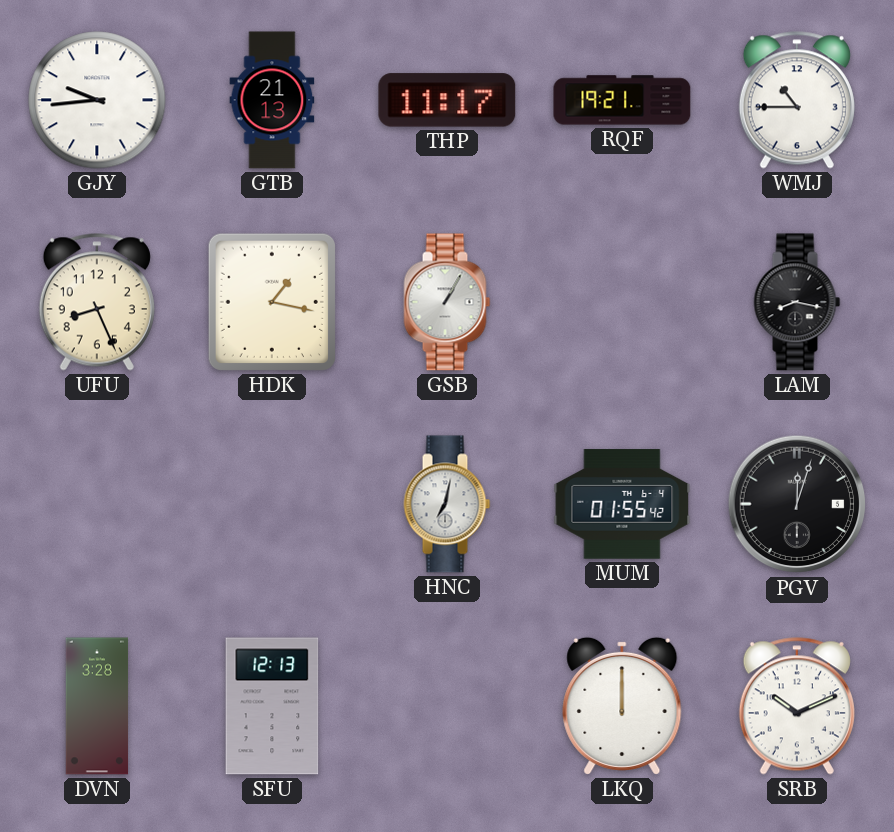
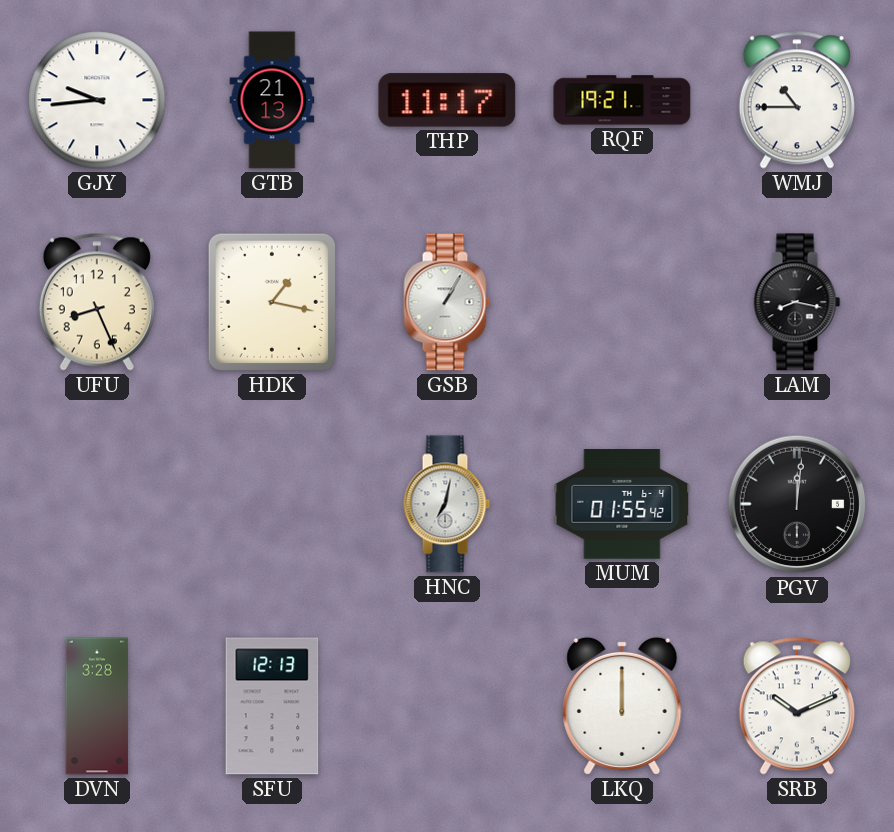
PGV: 12:03 -> 12:01 (797, 504)
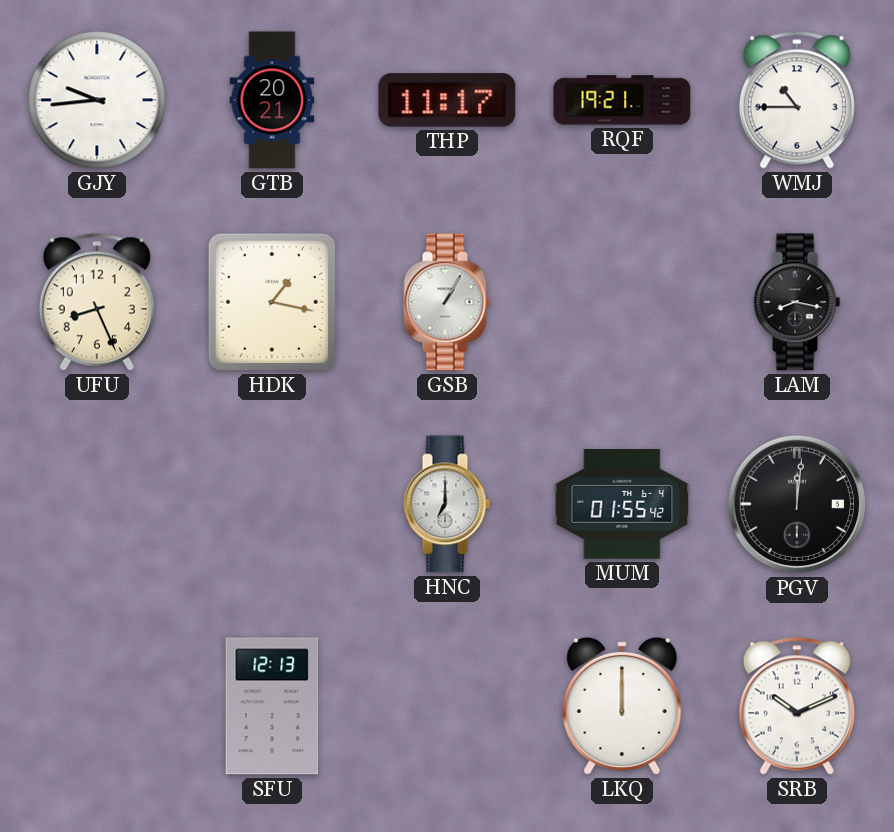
GTB: 21:13 -> 20:21 (272, 100)
HNC: 7:02 -> 7:00 (447, 504)
DVN: 3:28 -> none (97, 706)
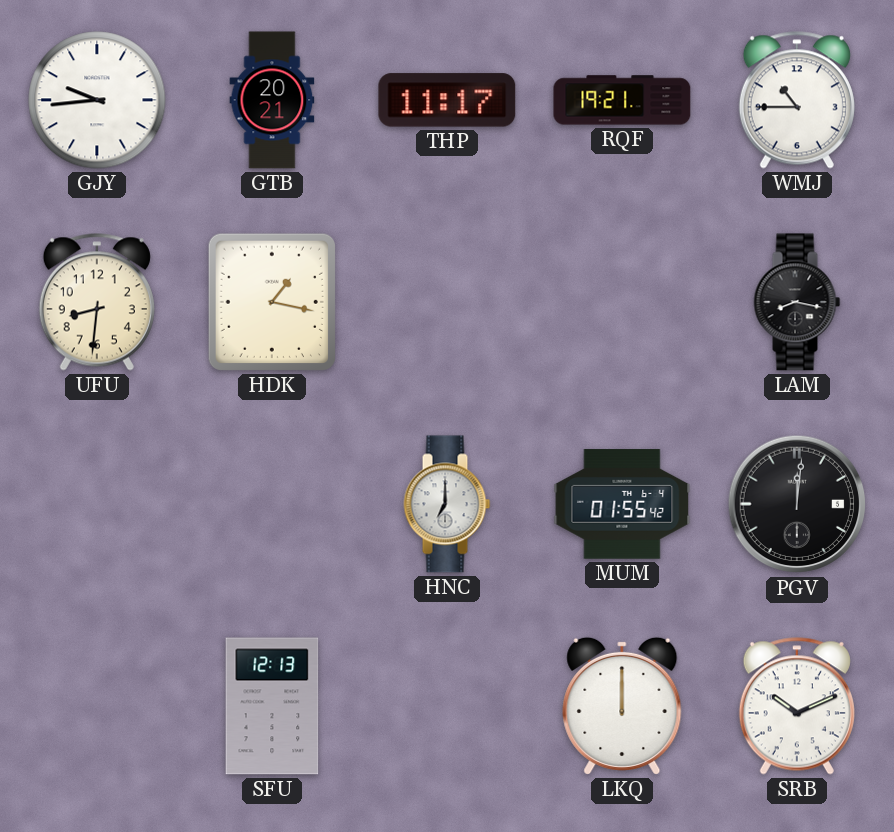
UFU: 8:26 -> 8:31 (97, 302)
GSB: 1:05 -> none (447, 302)
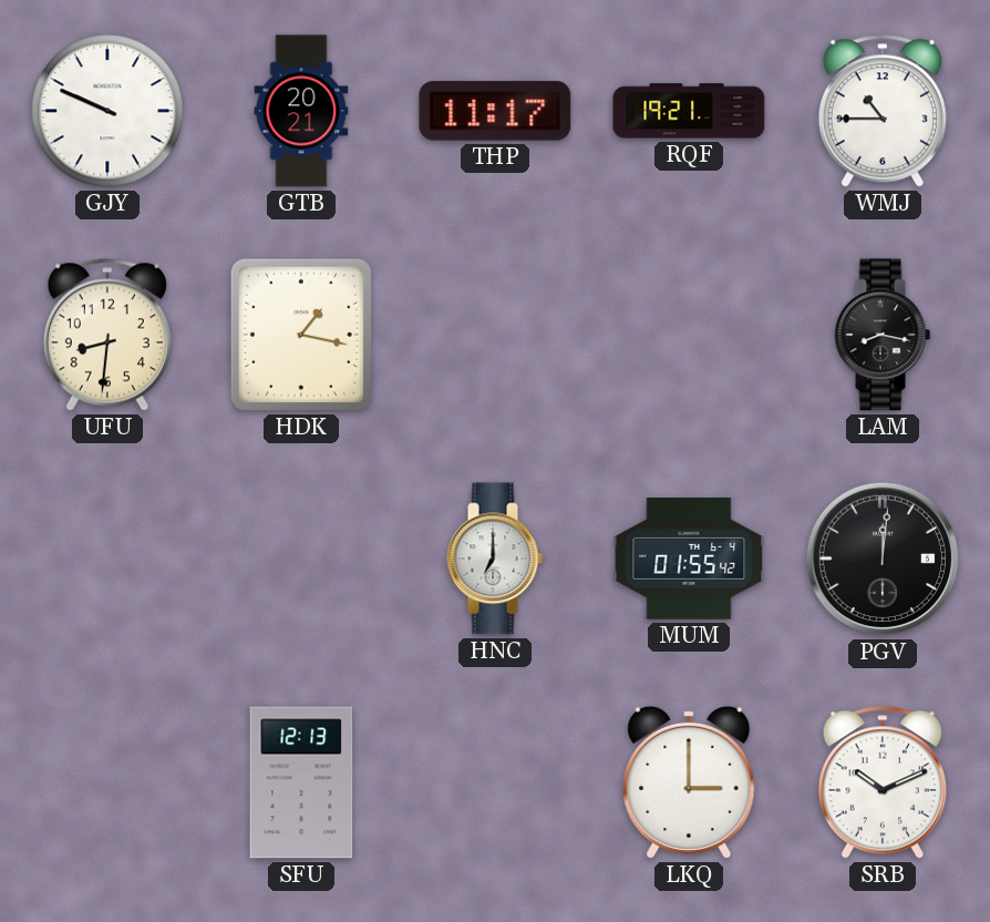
GJY: 9:44 -> 9:49 (107, 111)
LKQ: 12:00 -> 3:00 (689, 782)
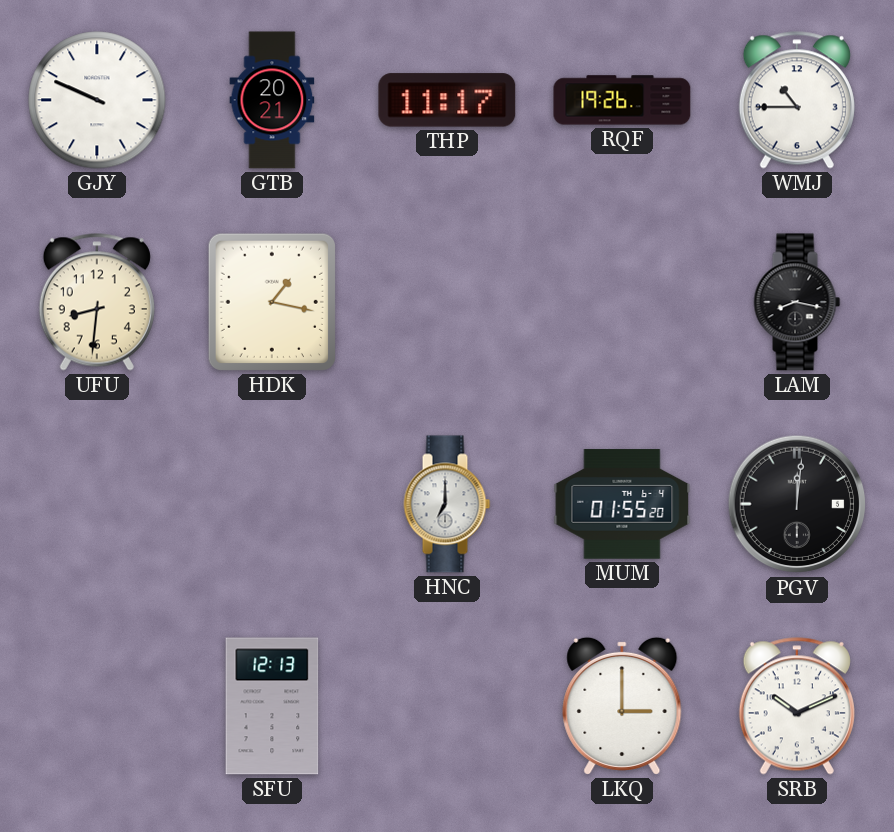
RQF: 19:21 -> 19:26 (622, 100)
MUM: 01:55:42 -> 01:55:20 (622, 504)
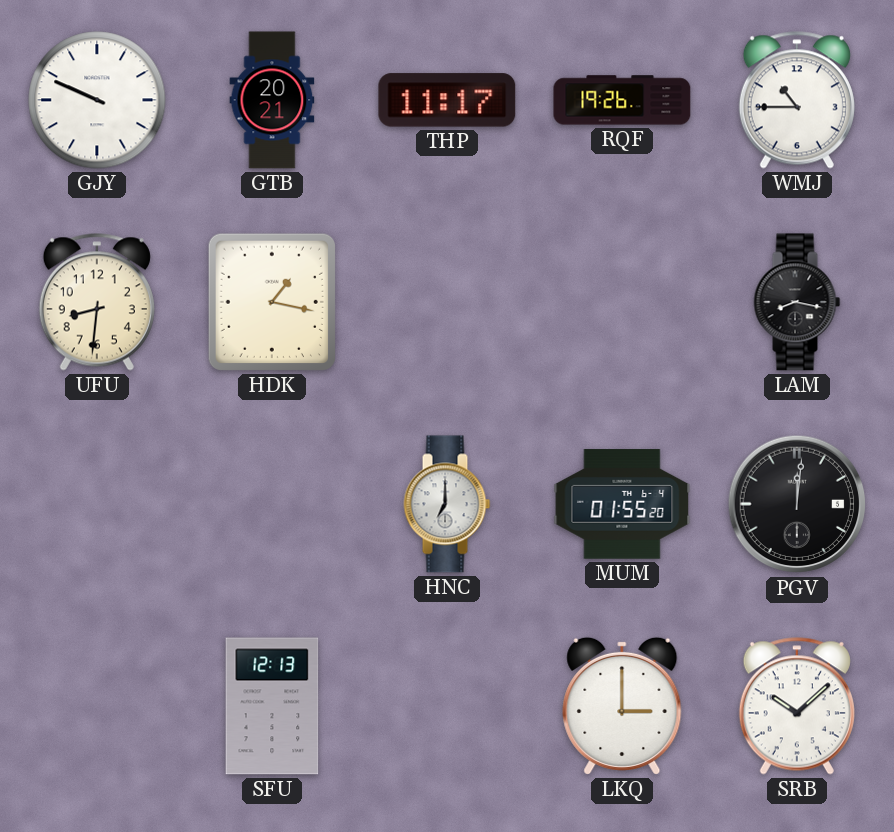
SRB: 10:11 -> 10:08 (797, 706)
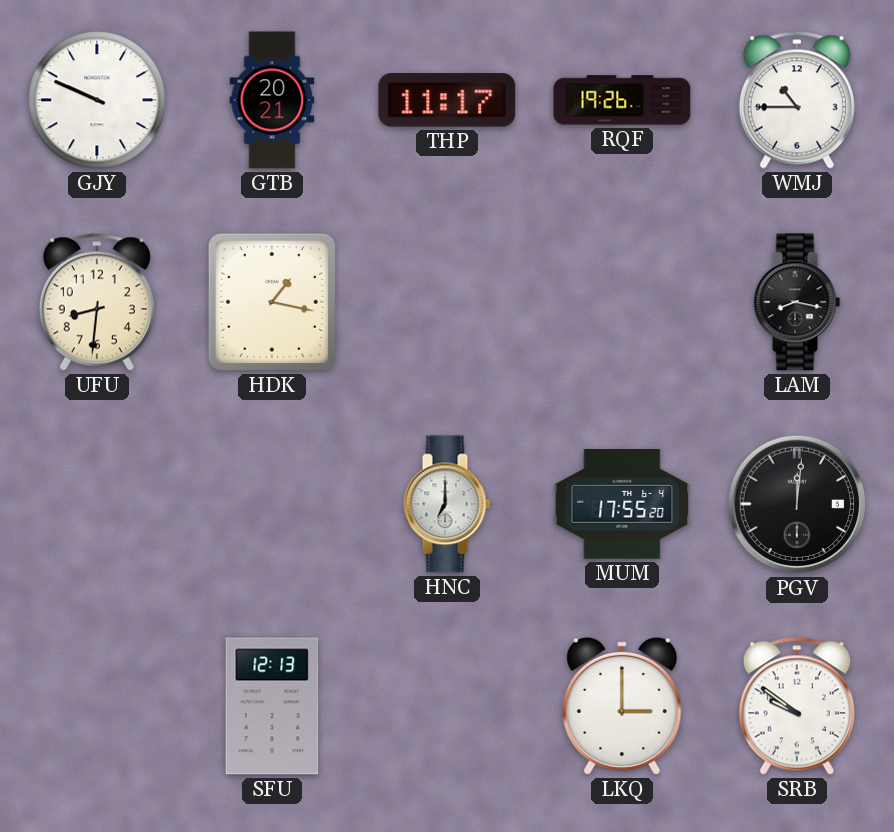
MUM: 01:55 -> 17:55 (622, 504)
SRB: 10:08 -> 9:51 (797, 706)
